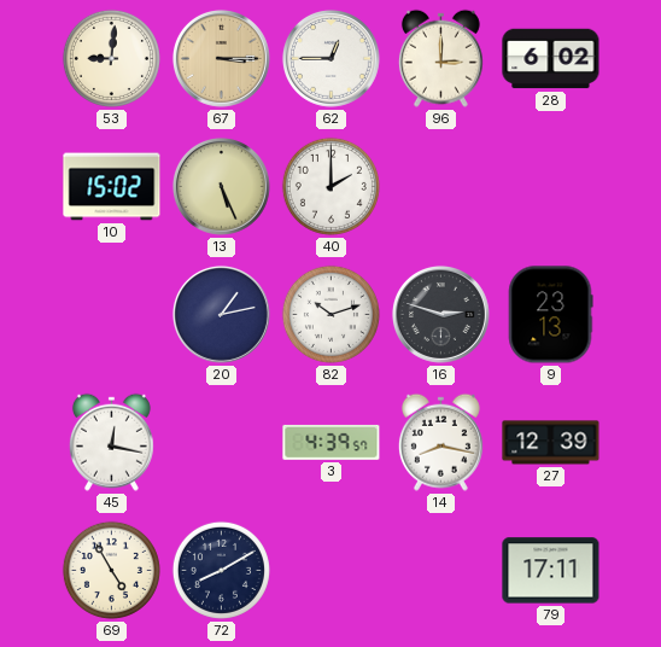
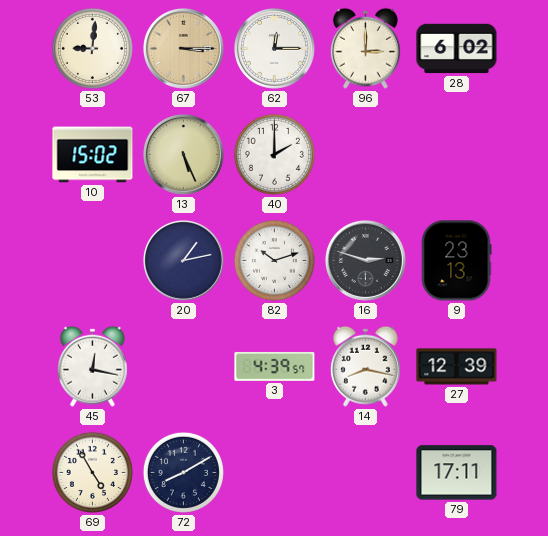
62: 12:45 -> 12:15 (274, 48)
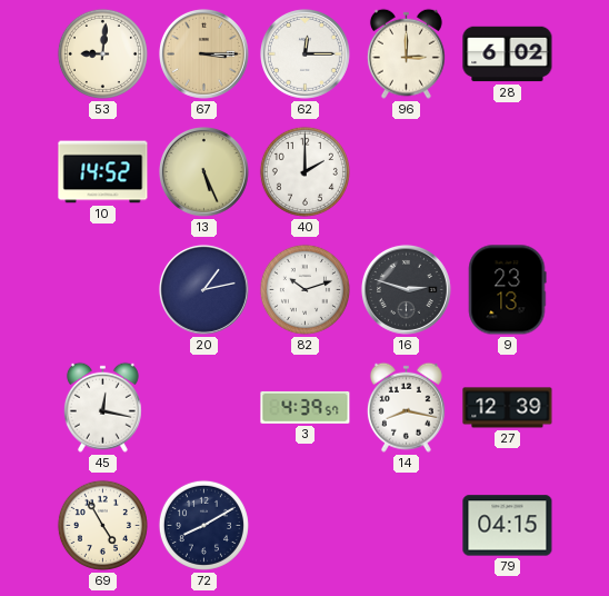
10: 15:02 -> 14:52 (103, 172)
79: 17:11 -> 04:15 (508, 526)
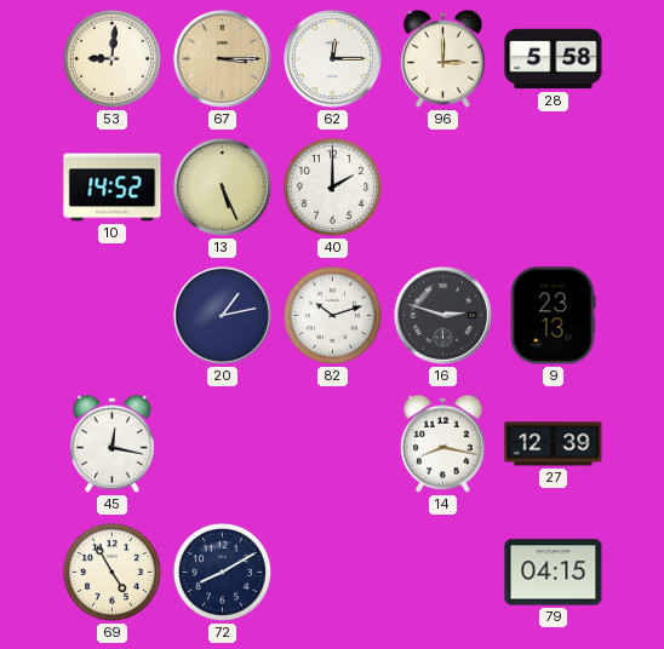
28: 6:02 -> 5:58 (554, 59)
3: 4:39 -> none (306, 407)
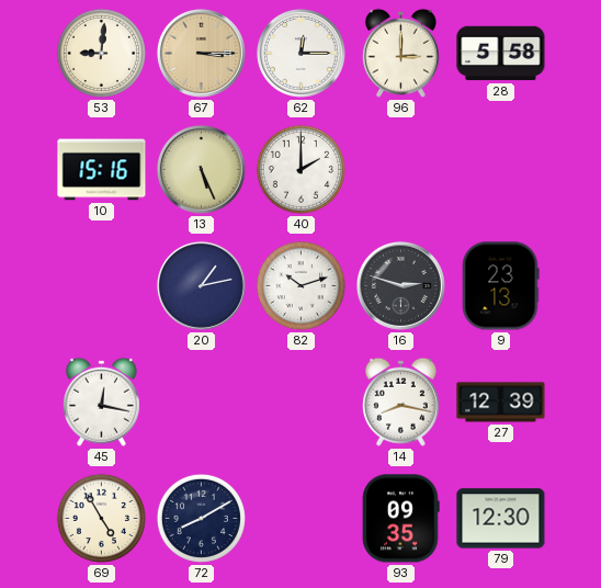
10: 14:52 -> 15:16 (102, 170)
93: none -> 09:35 (401, 519)
79: 04:15 -> 12:30 (501, 519)
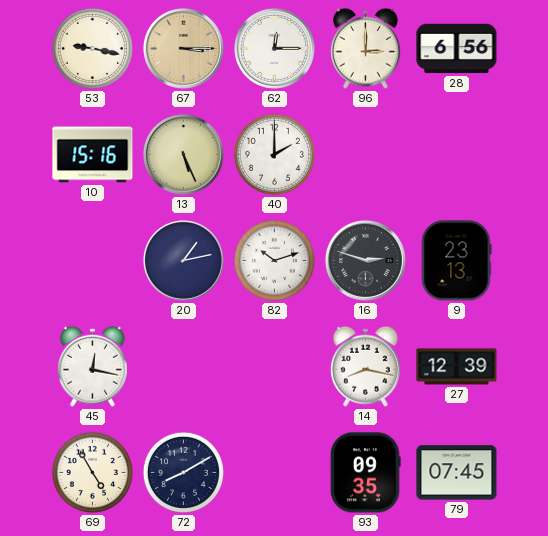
53: 9:01 -> 9:17 (92, 48)
28: 5:58 -> 6:56 (457, 49)
79: 12:30 -> 07:45 (457, 473)
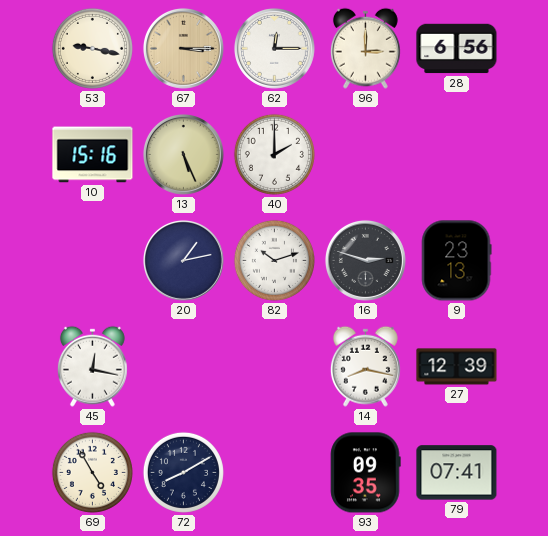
79: 07:45 -> 07:41 (457, 473)
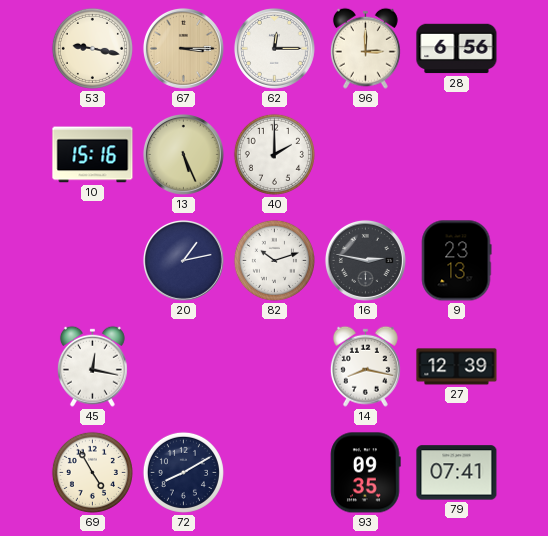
16: 2:48 -> 2:47 (365, 260)
